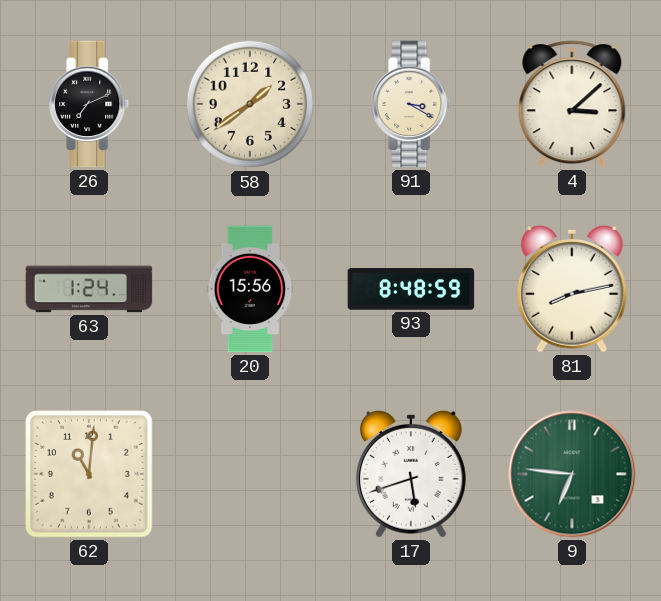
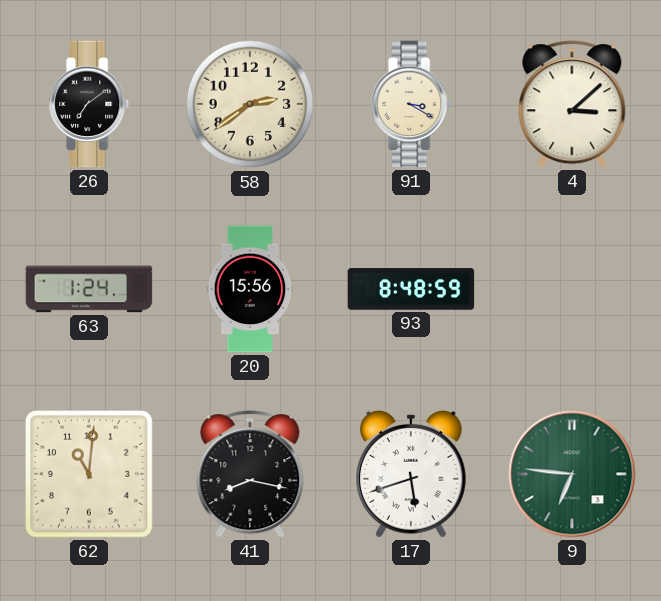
26: 7:11 -> 7:09 (90, 104)
58: 1:39 -> 2:39 (250, 104)
81: 8:13 -> none (572, 289)
41: none -> 8:17 (250, 474)
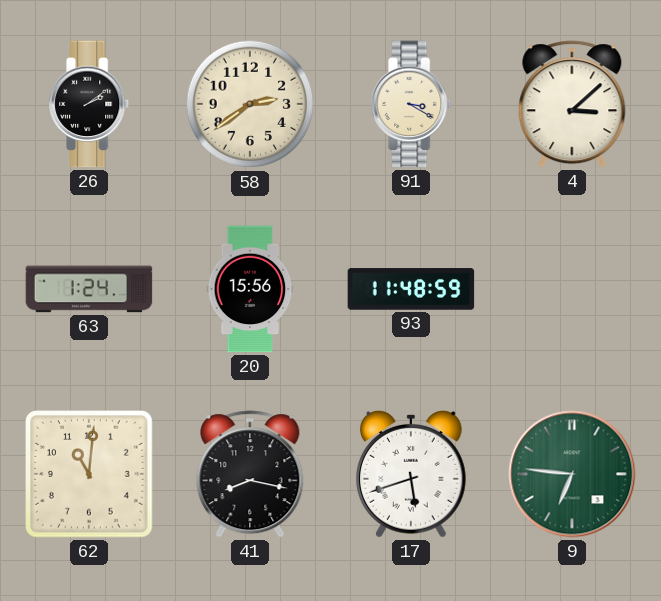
26: 7:09 -> 2:09 (90, 104)
93: 8:48 -> 11:48 (411, 289)
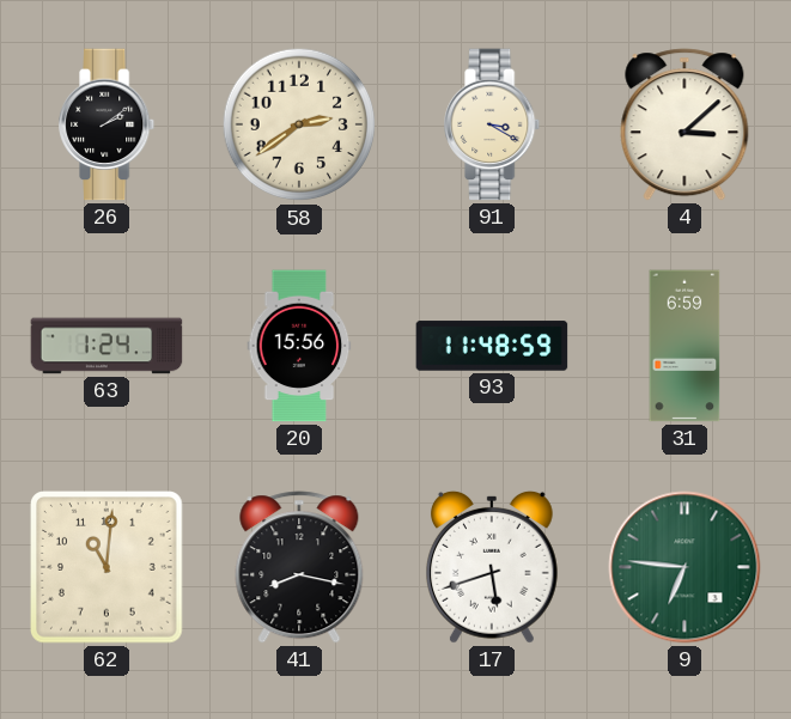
31: none -> 6:59 (684, 346)
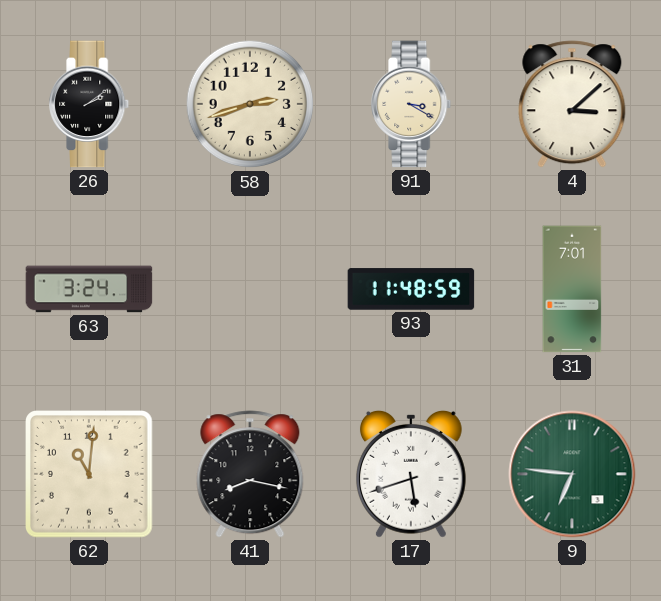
58: 2:39 -> 2:42 (250, 104)
63: 1:24 -> 3:24 (89, 289)
20: 15:56 -> none (299, 346)
31: 6:59 -> 7:01 (572, 289)
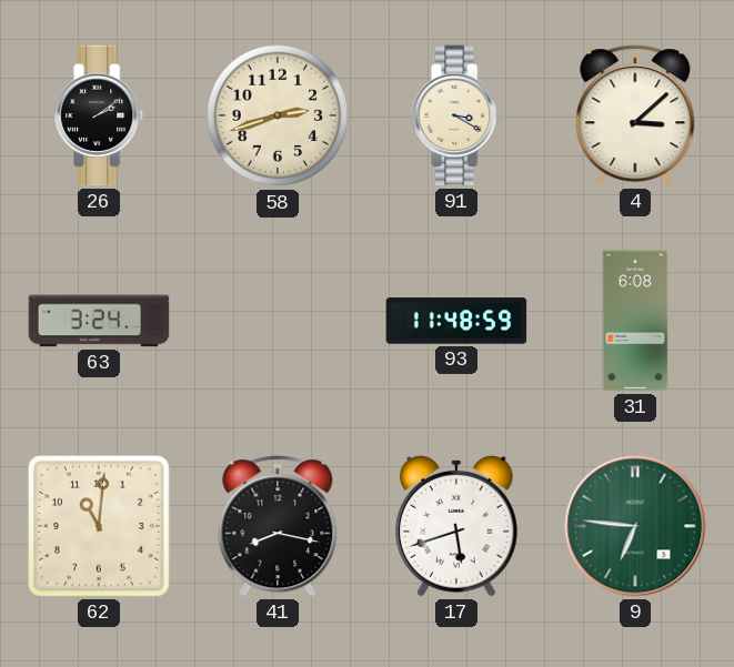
31: 7:01 -> 6:08 (635, 321)
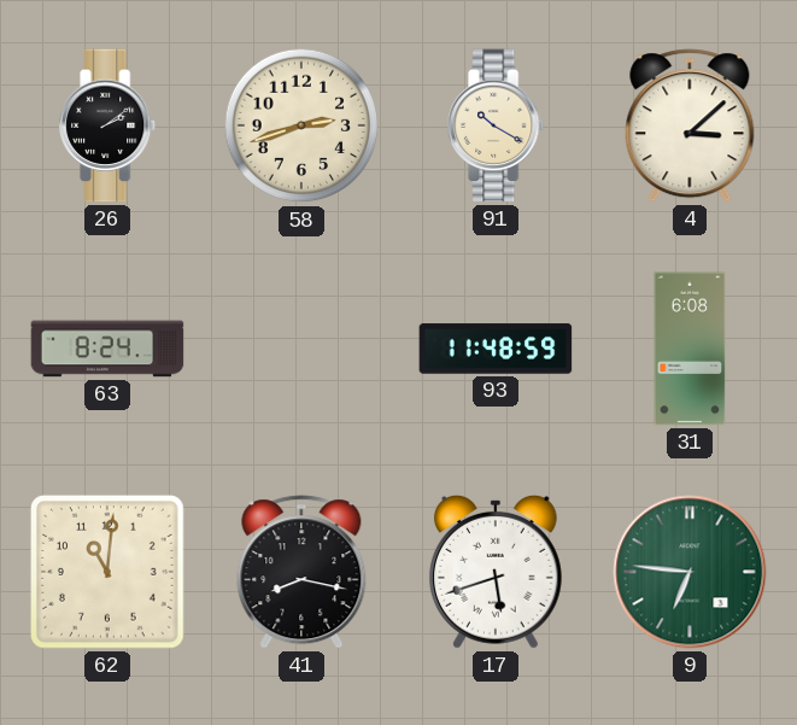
91: 3:20 -> 10:20 (497, 125)
63: 3:24 -> 8:24 (107, 349)
